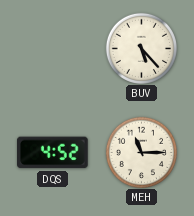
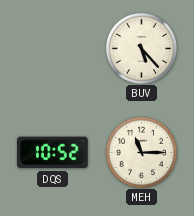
DQS: 4:52 -> 10:52 (53, 153)
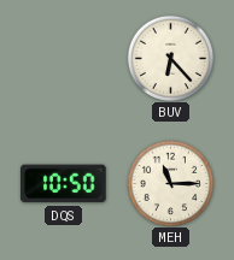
BUV: 5:23 -> 6:23 (170, 58)
DQS: 10:52 -> 10:50 (64, 184)
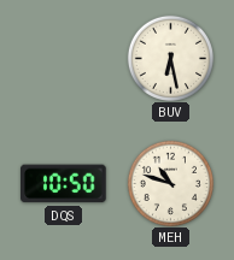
BUV: 6:23 -> 6:28 (170, 58)
MEH: 11:15 -> 10:48 (170, 183)
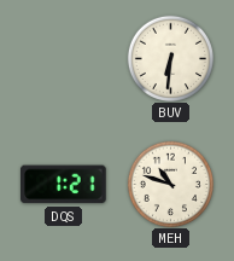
BUV: 6:28 -> 6:31 (170, 58)
DQS: 10:50 -> 1:21 (64, 185)
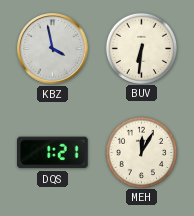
KBZ: none -> 3:58 (53, 49)
MEH: 10:48 -> 12:05 (141, 152)
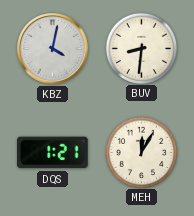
KBZ: 3:58 -> 4:02 (53, 49)
BUV: 6:31 -> 8:31 (141, 48)
